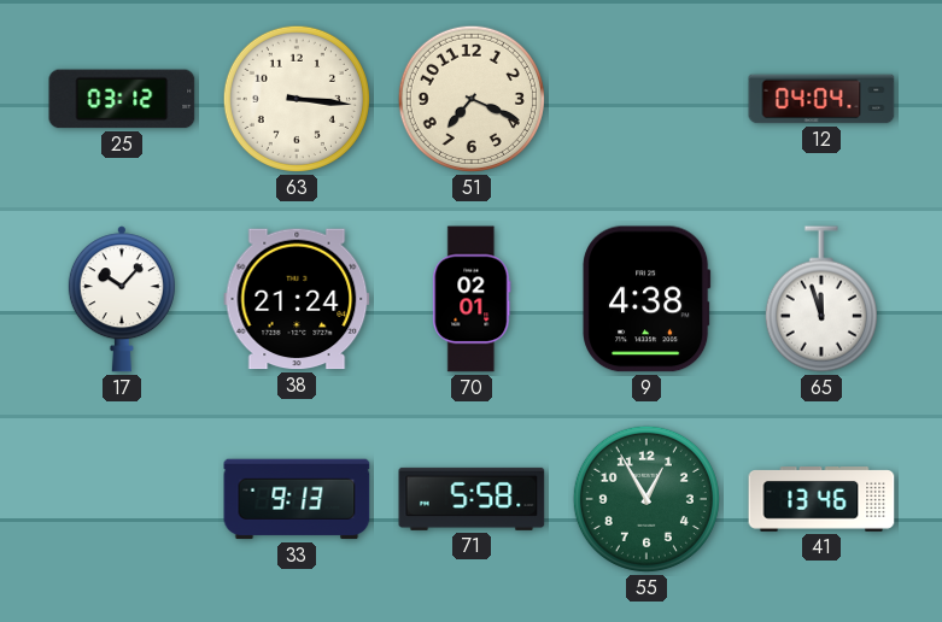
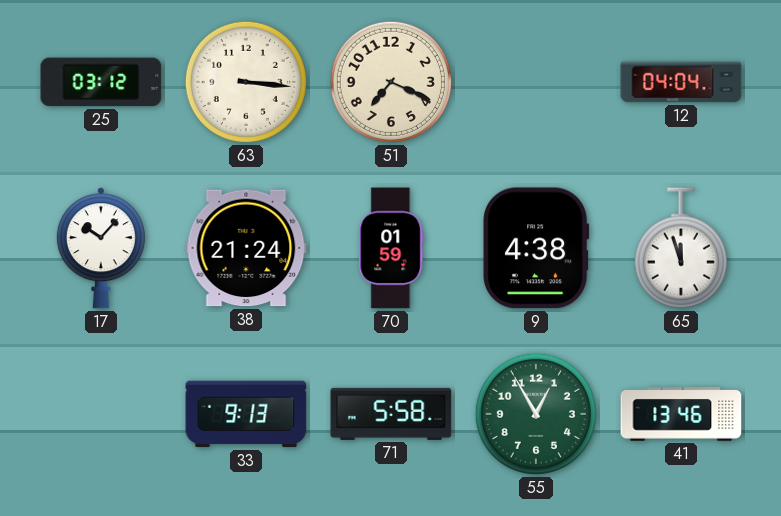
70: 02:01 -> 01:59 (391, 248)
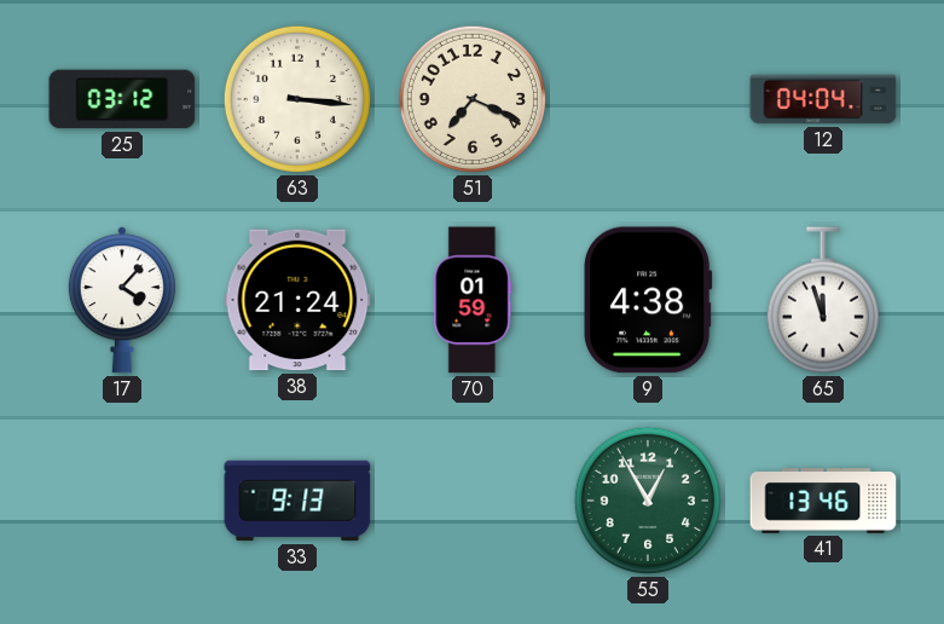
17: 10:07 -> 4:07 (122, 300)
71: 5:58 -> none (391, 414)
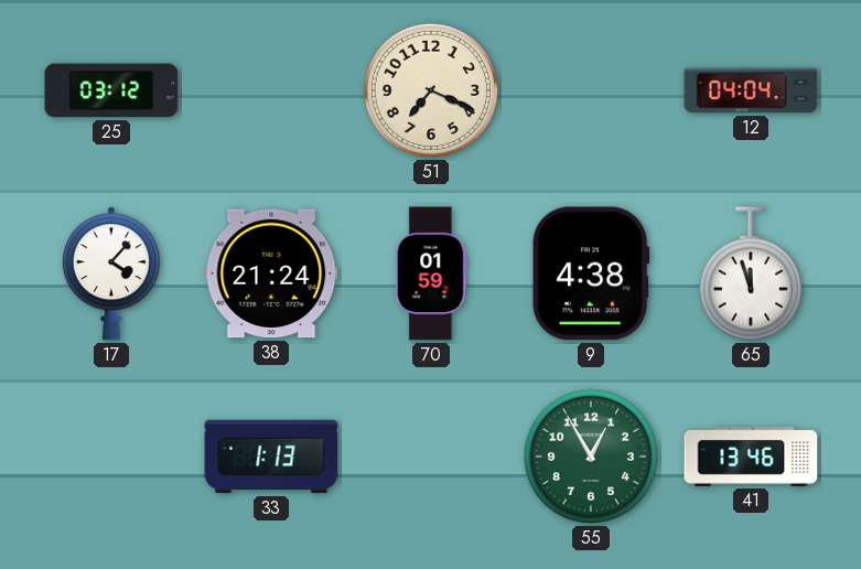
63: 3:16 -> none (297, 99)
33: 9:13 -> 1:13 (271, 457)
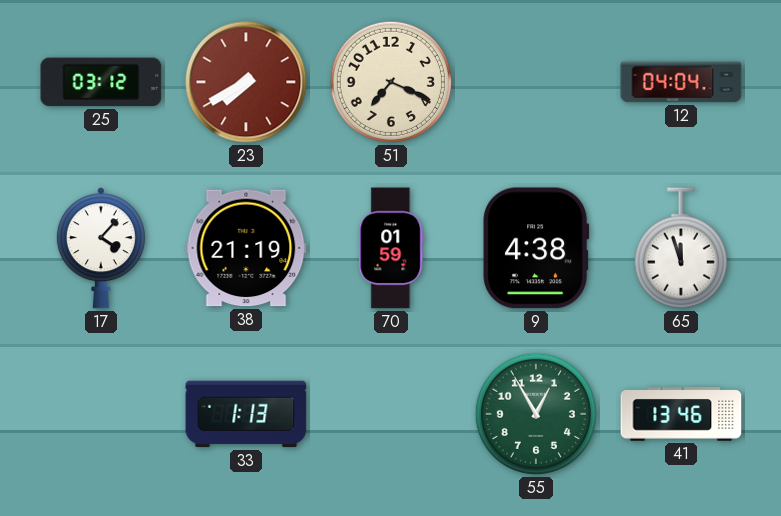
23: none -> 7:40 (246, 82)
38: 21:24 -> 21:19 (246, 248)
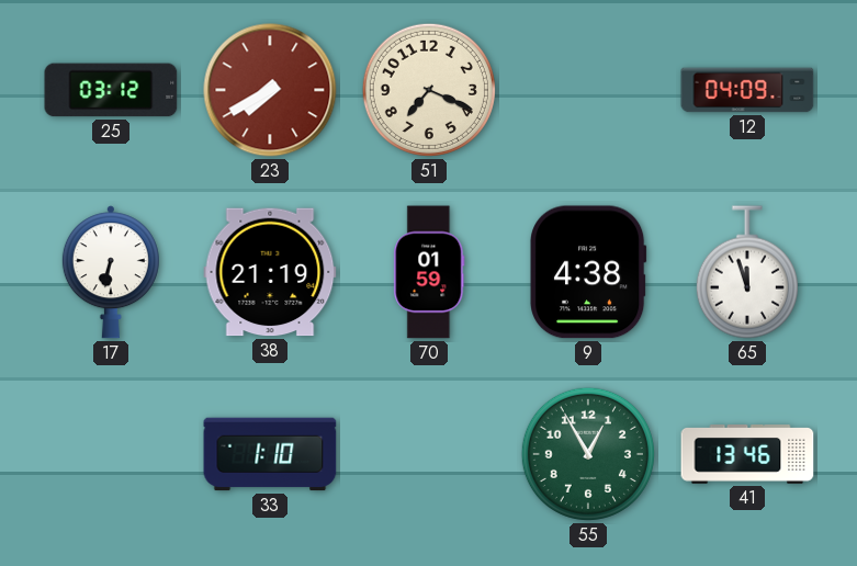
12: 04:04 -> 04:09 (747, 90)
17: 4:07 -> 6:32 (111, 272)
33: 1:13 -> 1:10 (270, 454)
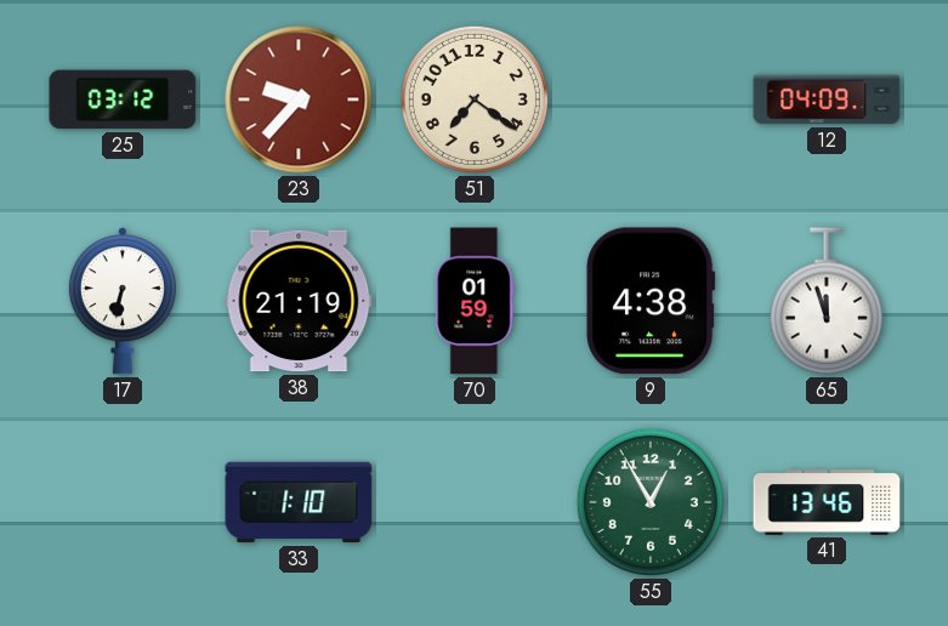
23: 7:40 -> 9:37 (299, 99)
51: 7:19 -> 7:21 (475, 99)
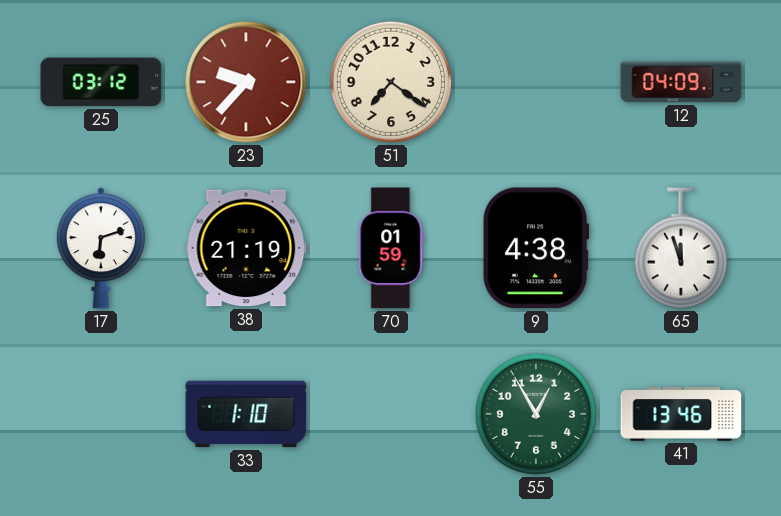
17: 6:32 -> 6:12 (101, 248)
